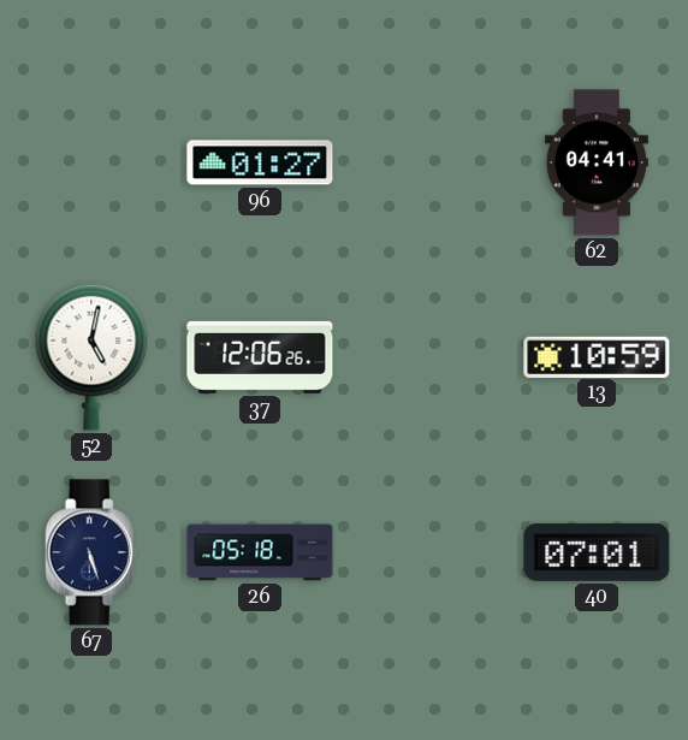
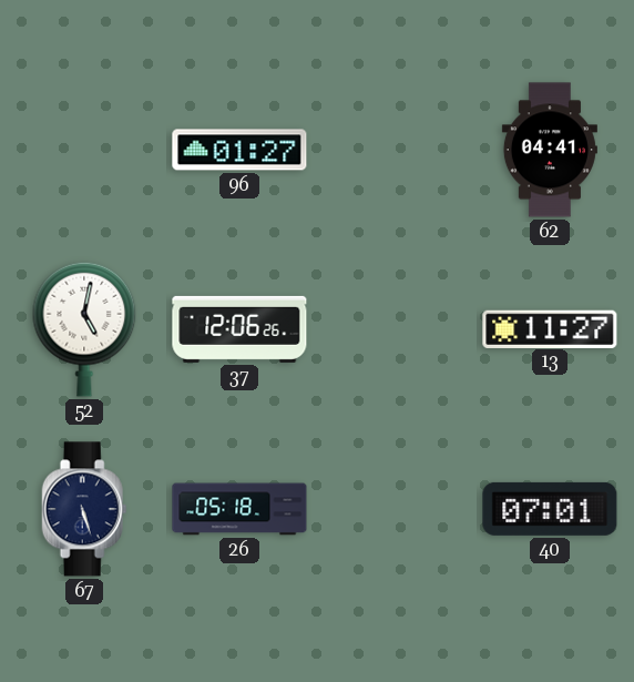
13: 10:59 -> 11:27 (550, 328)
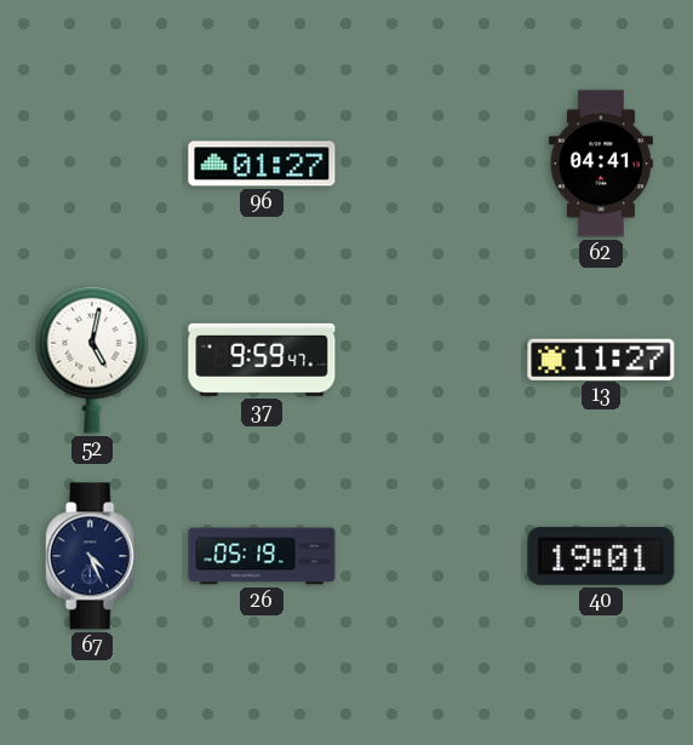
37: 12:06 -> 9:59 (262, 360)
67: 5:27 -> 4:26 (92, 556)
26: 05:18 -> 05:19 (262, 556)
40: 07:01 -> 19:01 (601, 556)
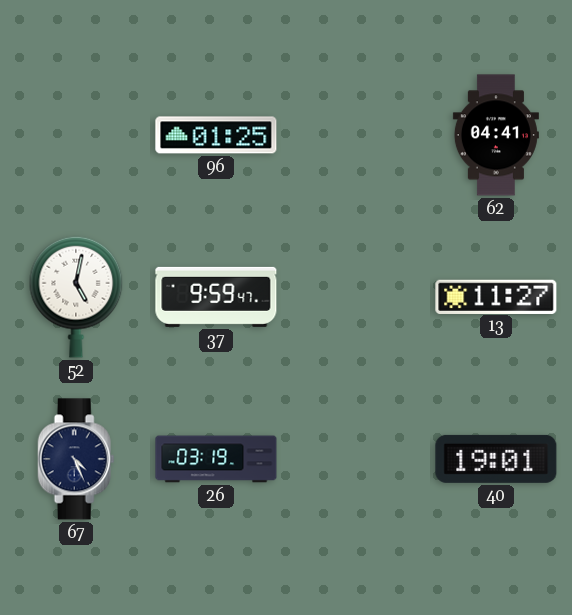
96: 01:27 -> 01:25 (216, 135)
26: 05:19 -> 03:19 (216, 459)
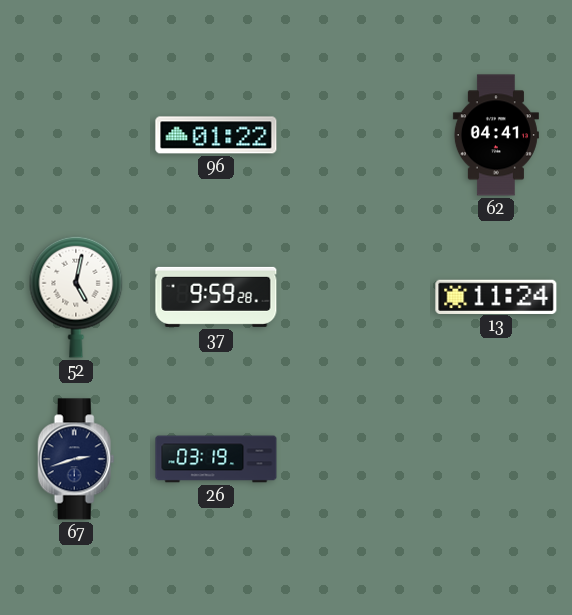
96: 01:25 -> 01:22 (216, 135)
37: 9:59:47 -> 9:59:28 (216, 297)
13: 11:27 -> 11:24 (496, 296)
67: 4:26 -> 2:42 (76, 459)
40: 19:01 -> none (496, 459)
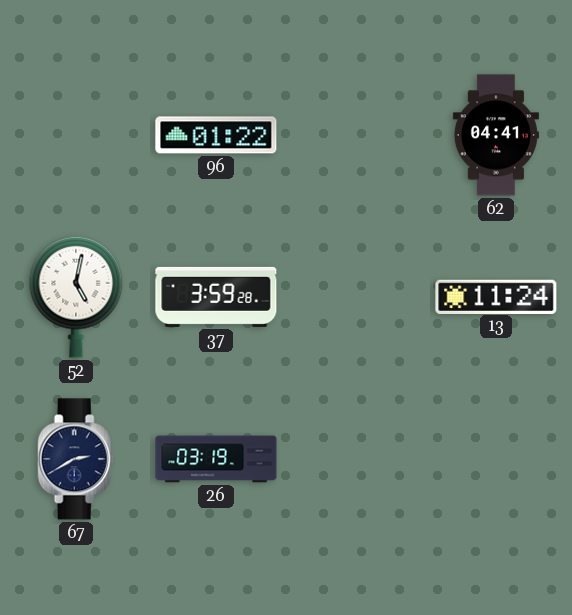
37: 9:59 -> 3:59 (216, 297)
67: 2:42 -> 2:40 (76, 459)
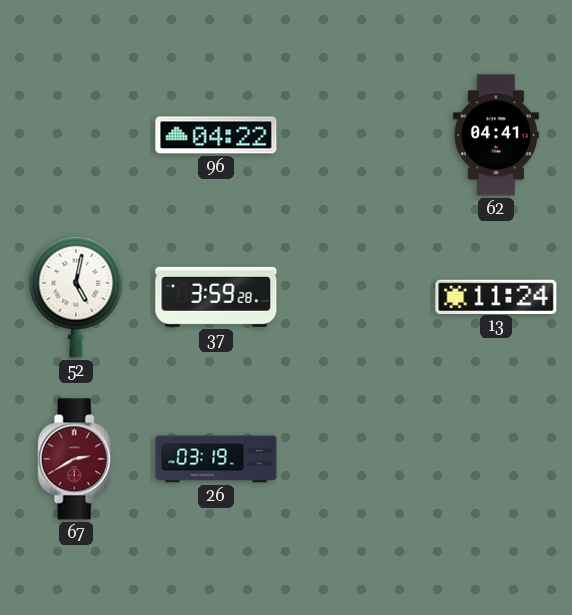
96: 01:22 -> 04:22 (216, 135)
67 dial: navy -> burgundy (76, 459)
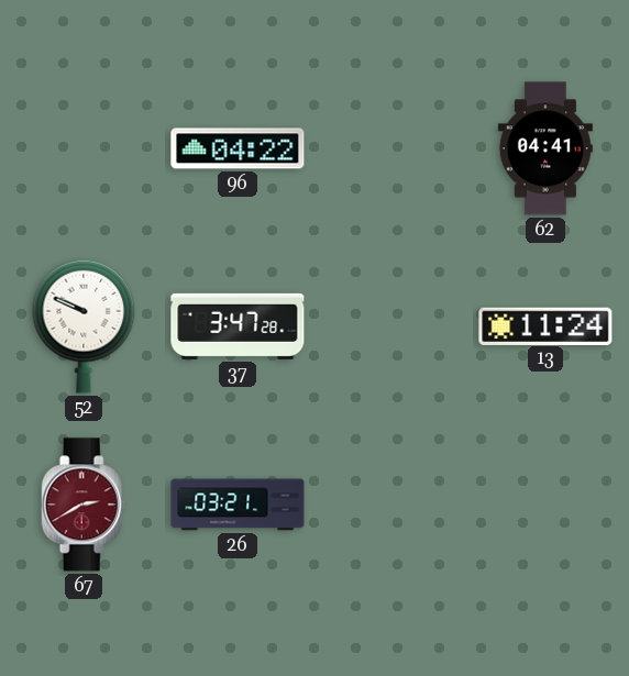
52: 5:02 -> 9:49 (84, 326)
37: 3:59 -> 3:47 (238, 326)
26: 03:19 -> 03:21 (238, 505)
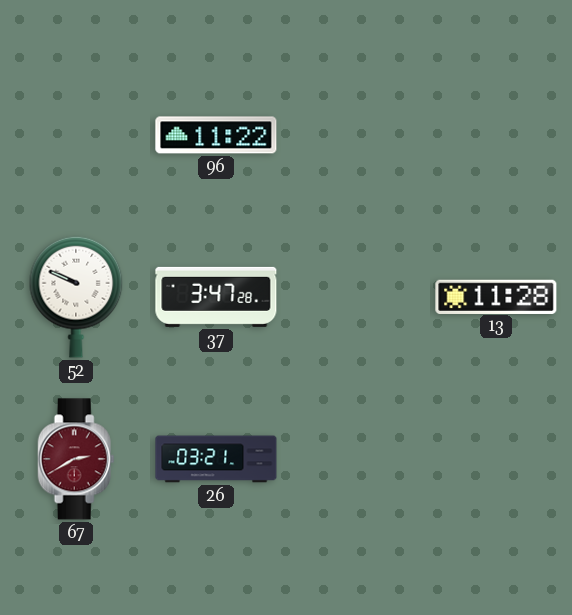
96: 04:22 -> 11:22 (216, 135)
62: 04:41 -> none (545, 148)
13: 11:24 -> 11:28 (496, 296)
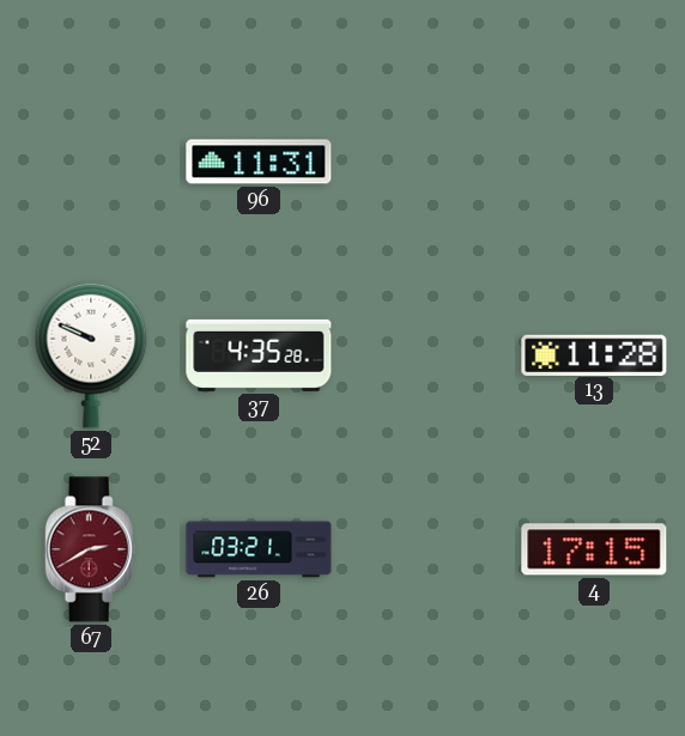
96: 11:22 -> 11:31 (259, 162)
37: 3:47 -> 4:35 (259, 355)
4: none -> 17:15 (594, 549)
